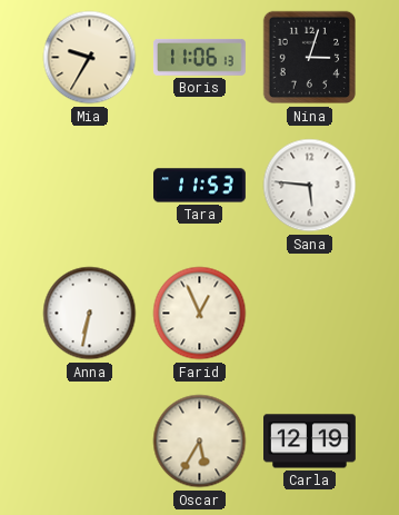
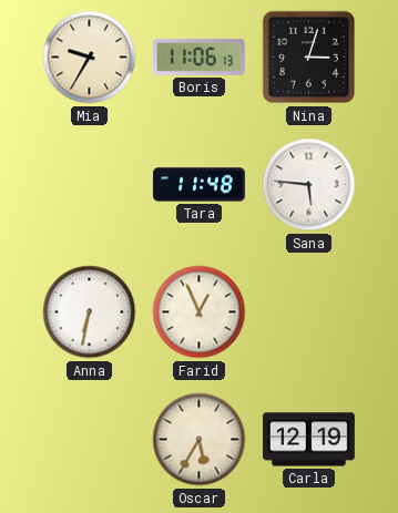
Tara: 11:53 -> 11:48 (200, 185)
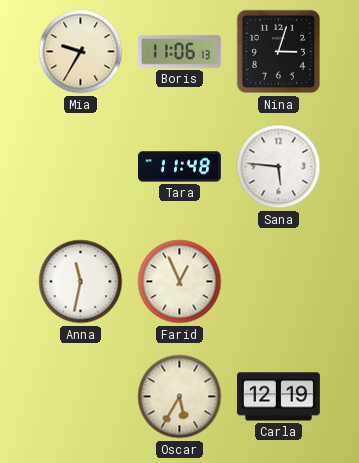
Anna: 6:32 -> 11:32 (81, 282)
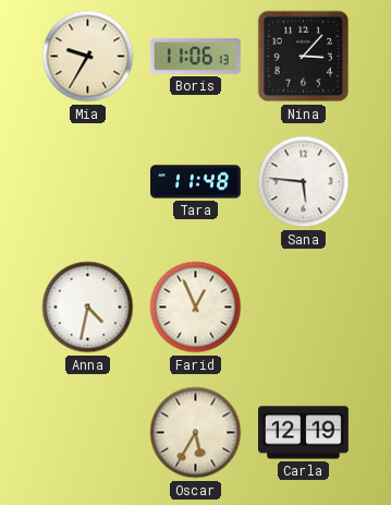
Nina: 3:03 -> 3:07 (304, 57)
Anna: 11:32 -> 4:32 (88, 308)
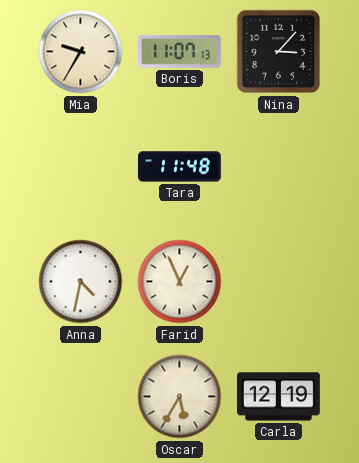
Boris: 11:06 -> 11:07 (179, 51)
Sana: 5:46 -> none (304, 182)
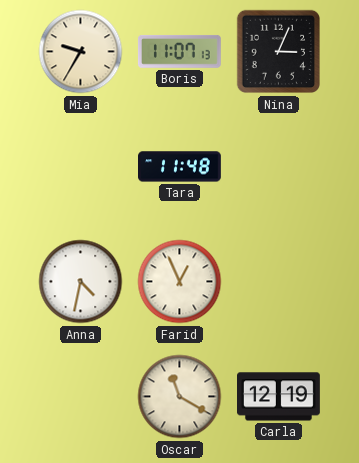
Nina: 3:07 -> 3:04 (279, 52)
Oscar: 5:35 -> 11:20 (180, 397)
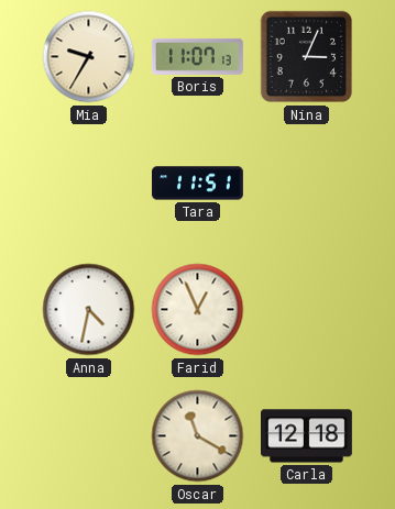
Tara: 11:48 -> 11:51 (198, 184)
Carla: 12:19 -> 12:18 (307, 436)
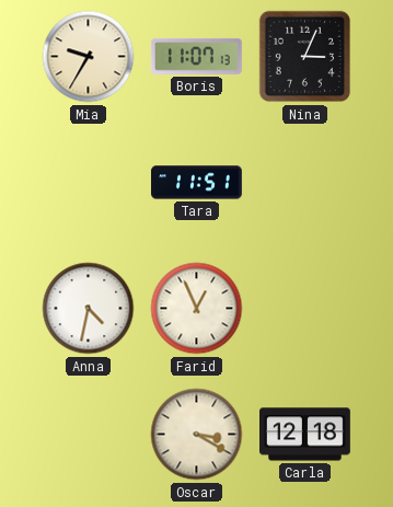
Oscar: 11:20 -> 3:20 (197, 435)
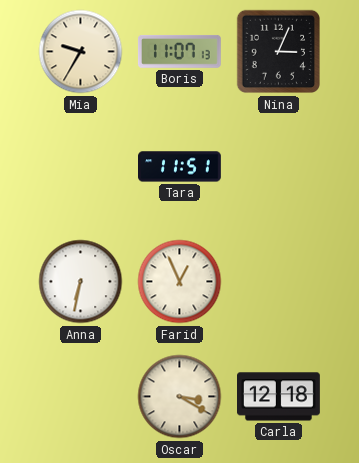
Anna: 4:32 -> 6:32 (81, 282)
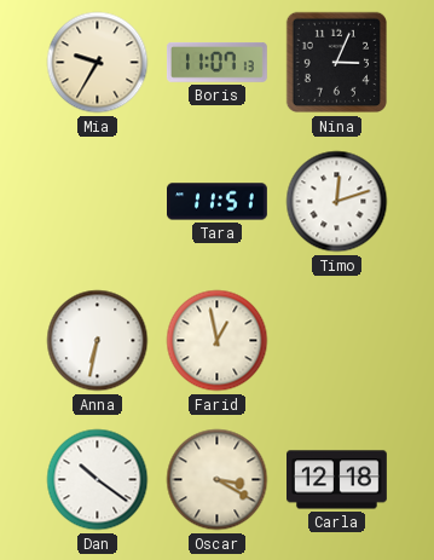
Timo: none -> 12:12 (337, 202)
Farid: 12:56 -> 12:58 (218, 341)
Dan: none -> 10:21 (98, 480)
